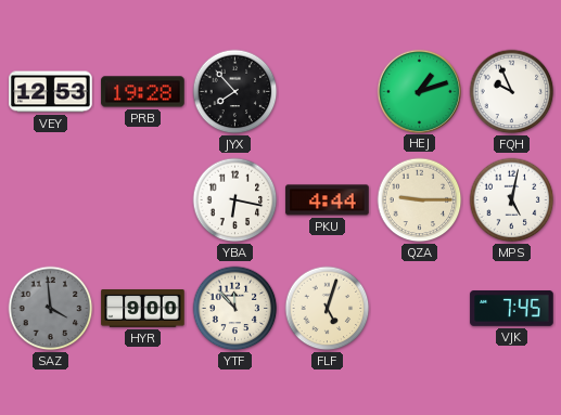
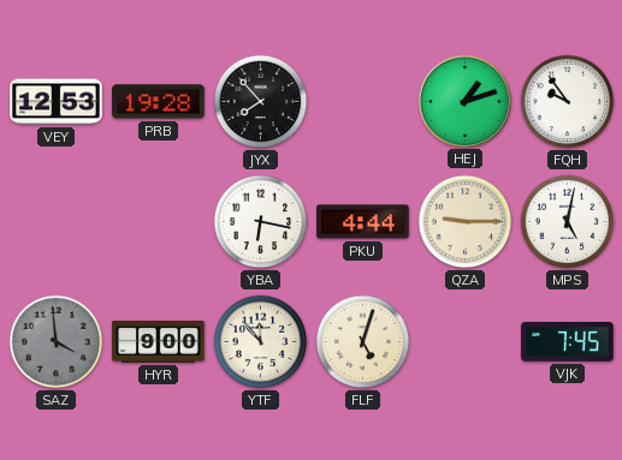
FQH: 9:56 -> 9:54 (568, 102)
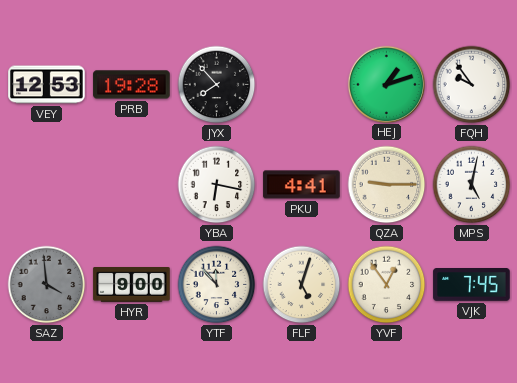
PKU: 4:44 -> 4:41 (302, 185)
YVF: none -> 12:54 (387, 285)
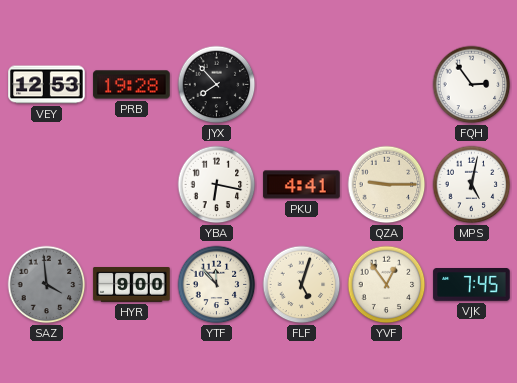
HEJ: 1:12 -> none (386, 84)
FQH: 9:54 -> 2:54 (472, 85)
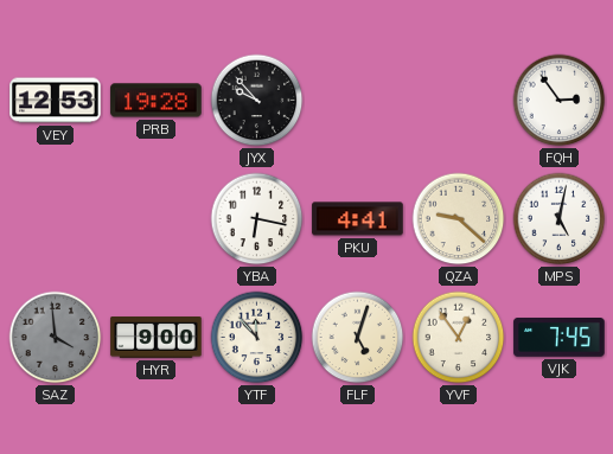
JYX: 7:53 -> 9:53 (257, 101)
QZA: 9:15 -> 9:22 (459, 219)
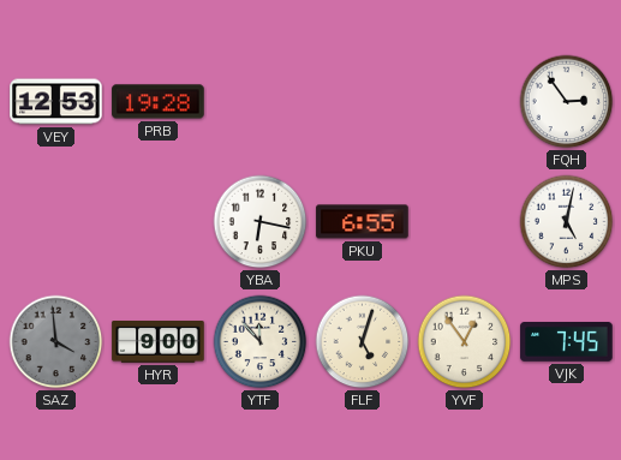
JYX: 9:53 -> none (257, 101)
PKU: 4:41 -> 6:55 (363, 222)
QZA: 9:22 -> none (459, 219)
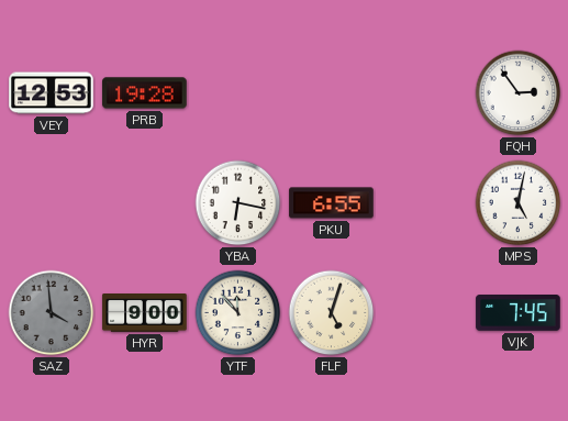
YVF: 12:54 -> none (465, 342)
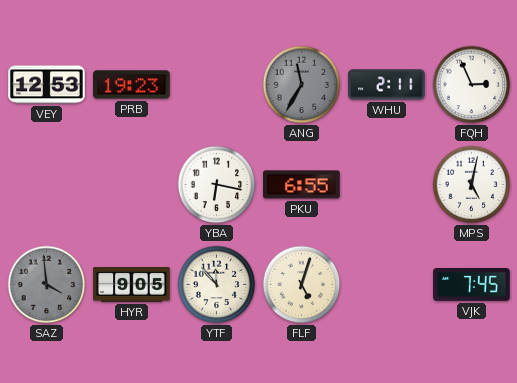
PRB: 19:28 -> 19:23 (132, 85)
ANG: none -> 11:35 (302, 85)
WHU: none -> 2:11 (387, 85)
FQH: 2:54 -> 2:56 (472, 85)
HYR: 9:00 -> 9:05 (132, 285)
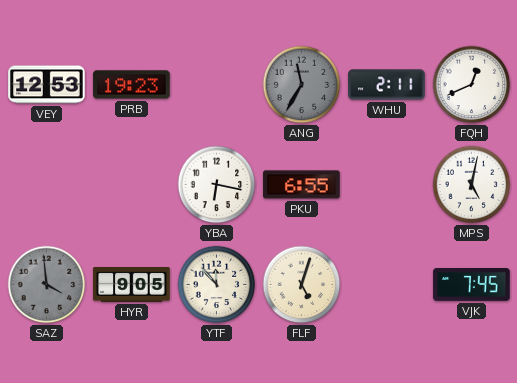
FQH: 2:56 -> 12:41 (472, 85)
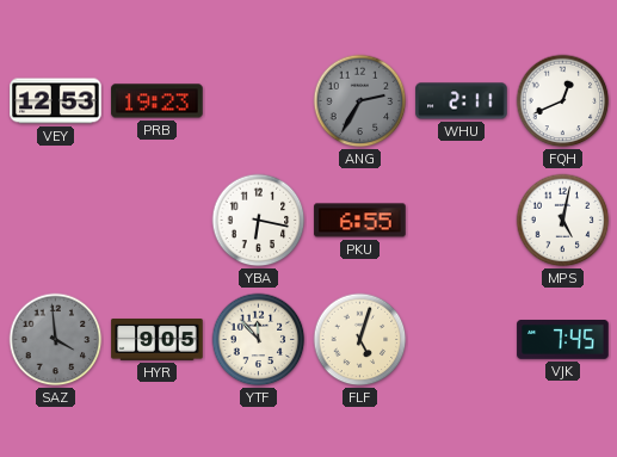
ANG: 11:35 -> 2:35 (360, 101)
